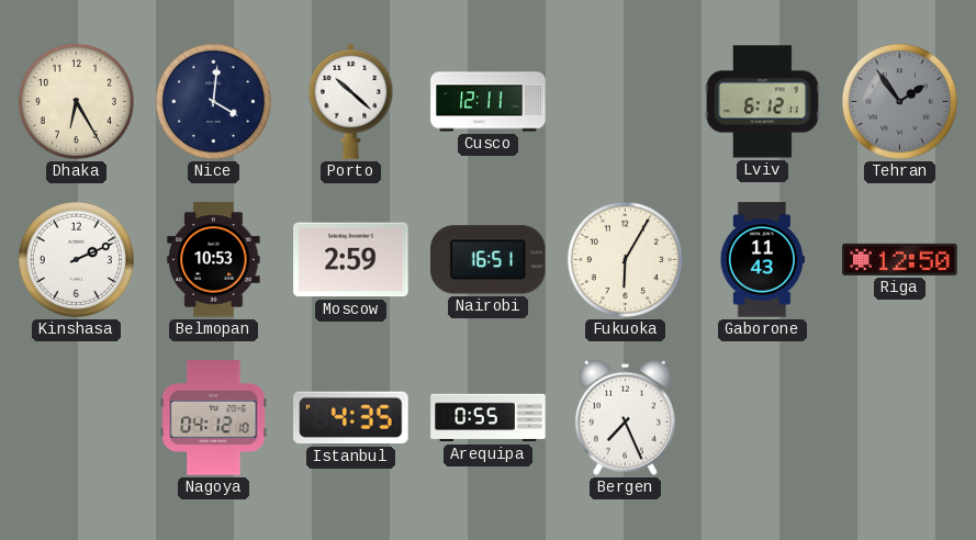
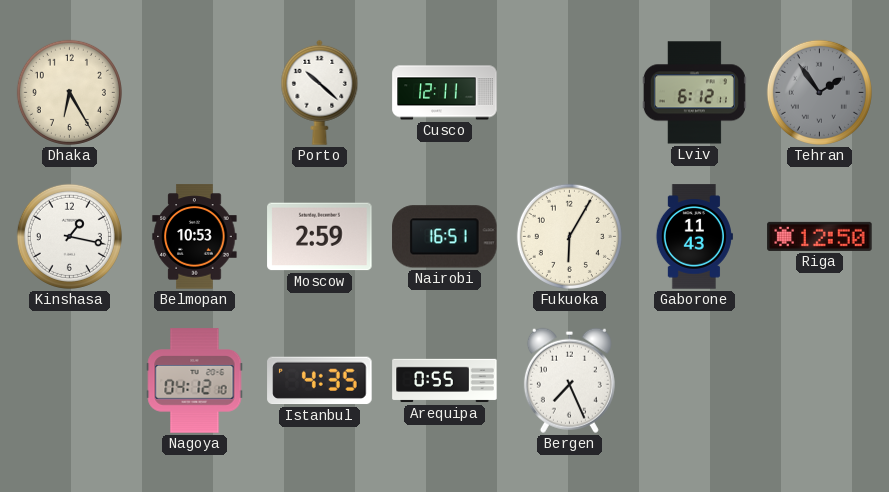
Nice: 4:01 -> none (213, 101)
Kinshasa: 2:11 -> 1:17 (69, 236)
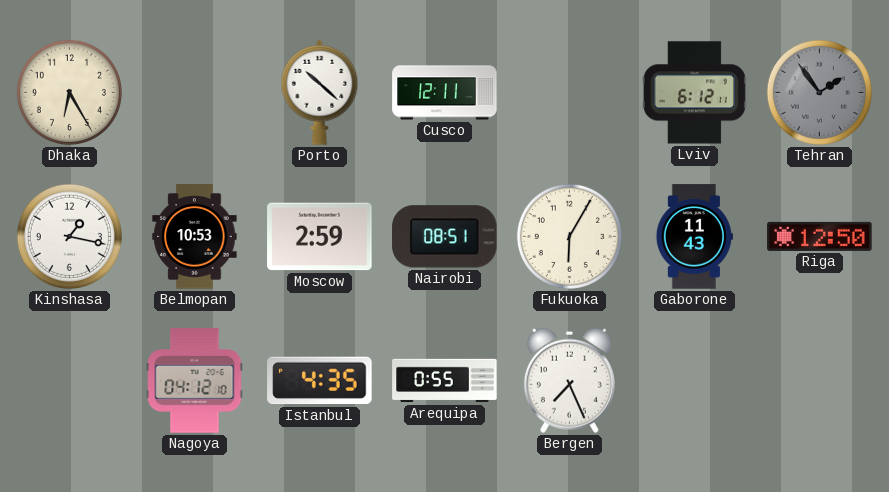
Nairobi: 16:51 -> 08:51 (445, 237)
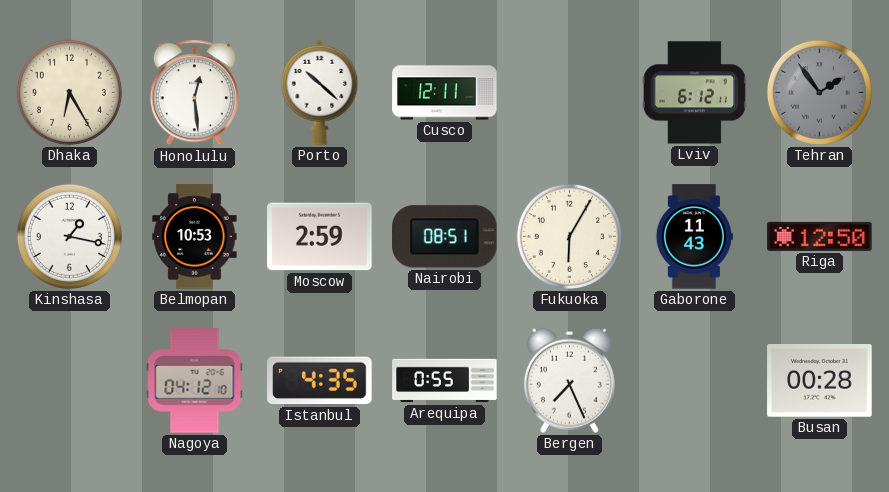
Honolulu: none -> 12:29 (194, 93)
Busan: none -> 00:28 (820, 381)
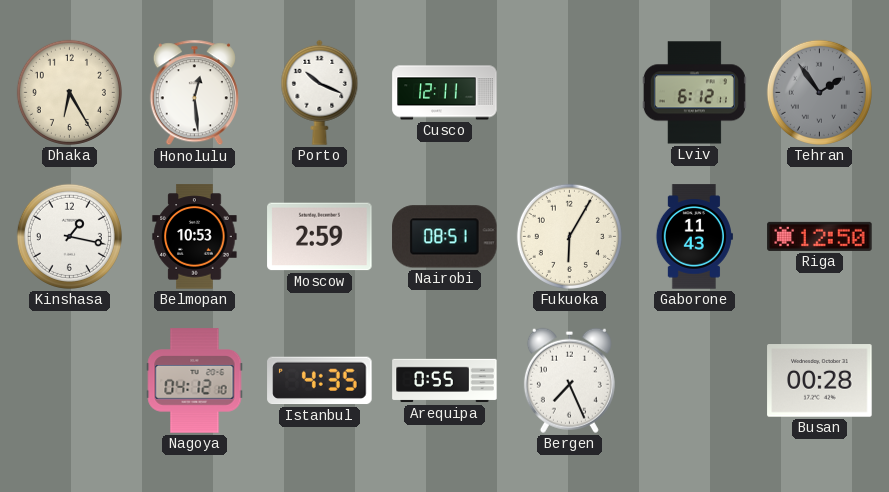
Porto: 10:22 -> 10:19 (320, 92)
